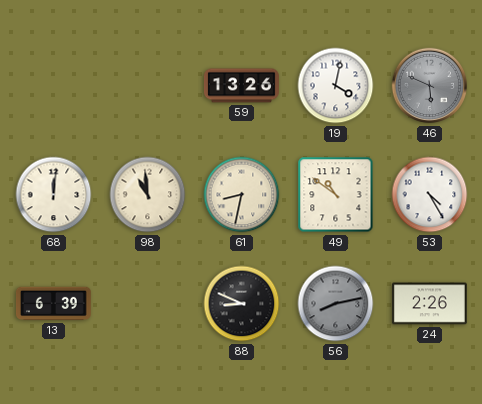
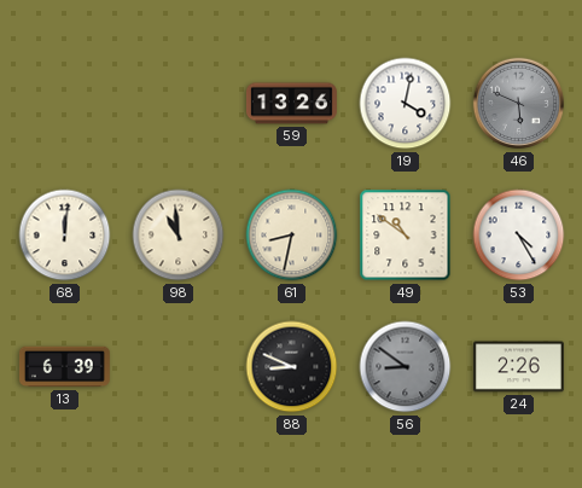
56: 8:13 -> 8:51 (406, 367)
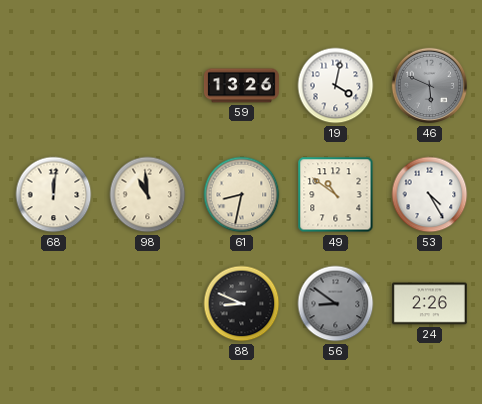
13: 6:39 -> none (64, 367)
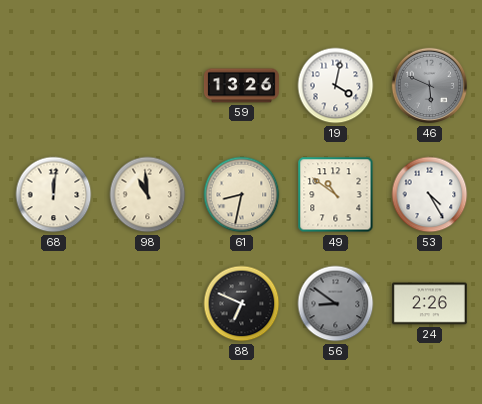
88: 8:49 -> 6:49 (242, 304)
